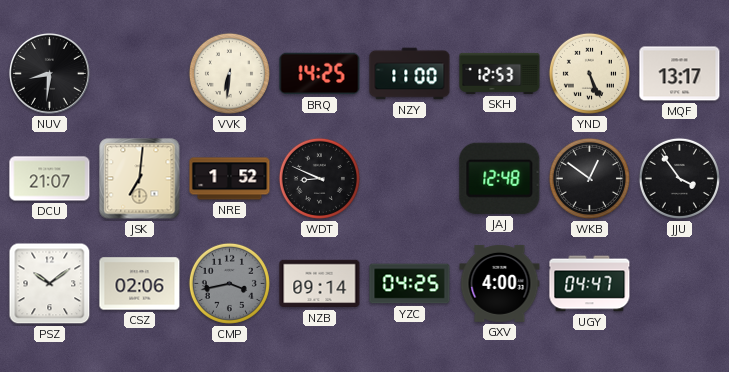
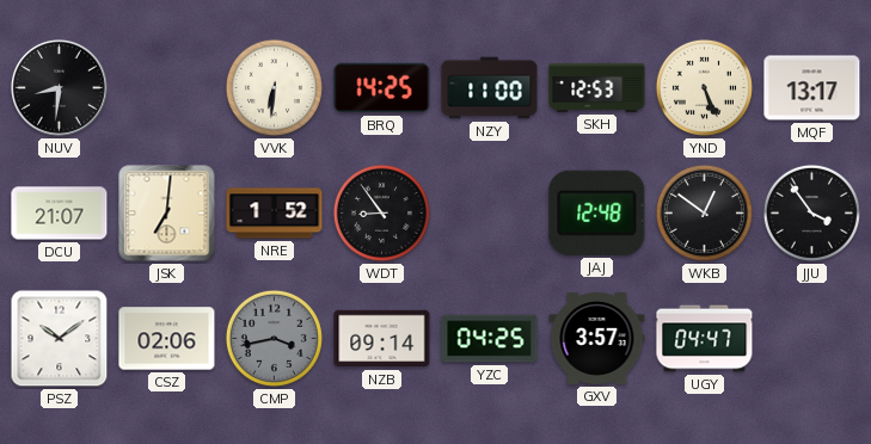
WDT: 8:49 -> 8:54 (381, 212)
GXV: 4:00 -> 3:57 (597, 338)
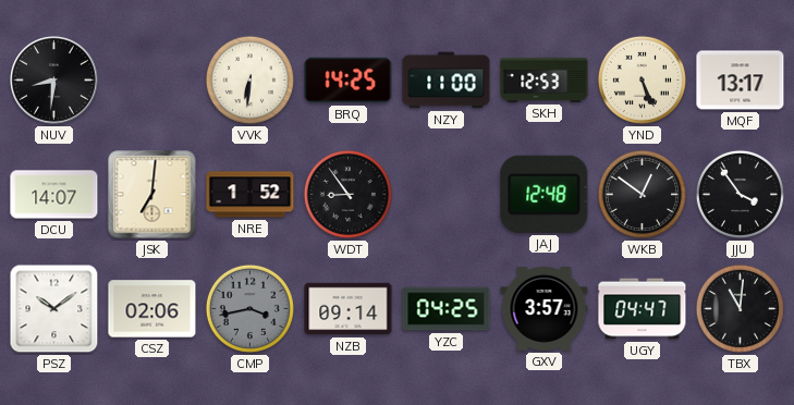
DCU: 21:07 -> 14:07 (54, 195)
TBX: none -> 11:01 (740, 308)
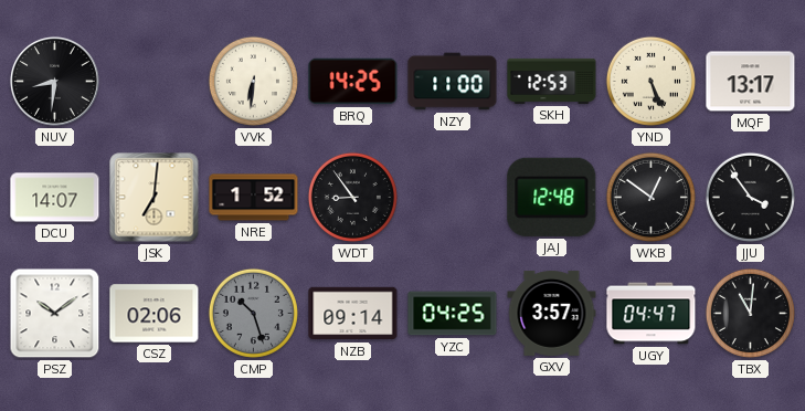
CMP: 3:43 -> 10:27 (253, 313)
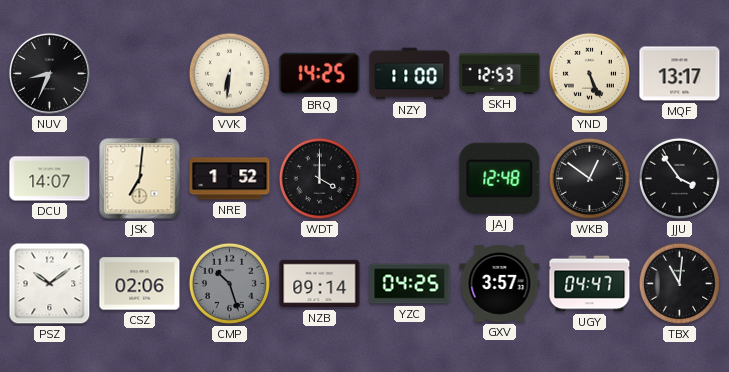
NUV: 8:31 -> 8:34 (49, 73)
WDT: 8:54 -> 4:00 (319, 178)
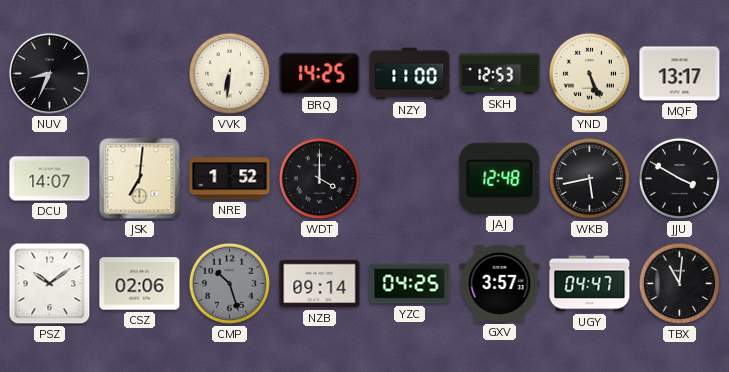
WKB: 12:51 -> 5:43 (589, 178)
JJU: 3:54 -> 3:50 (679, 178)
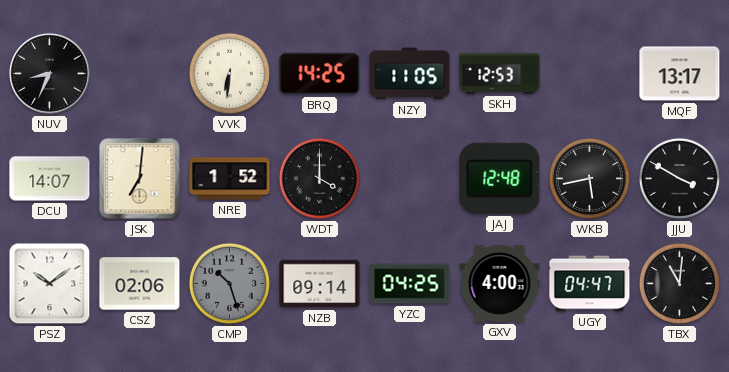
NZY: 11:00 -> 11:05 (410, 74)
YND: 5:26 -> none (589, 73)
GXV: 3:57 -> 4:00 (500, 283)
